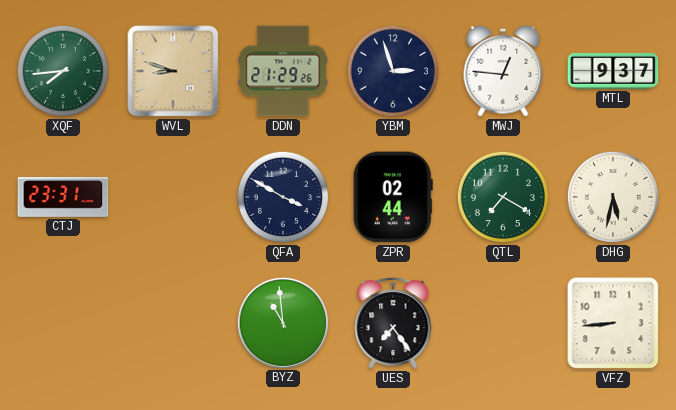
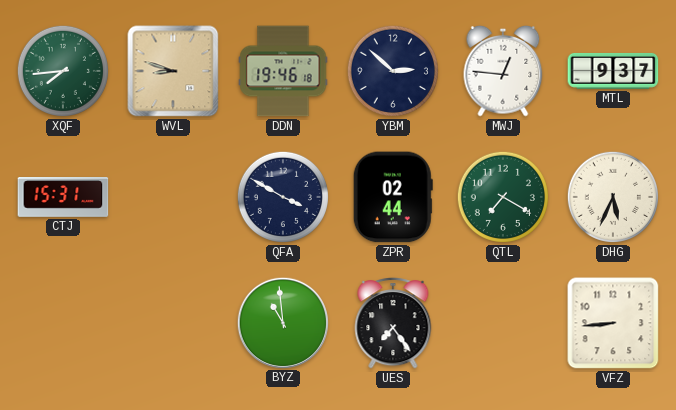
DDN: 21:29 -> 19:46 (283, 71)
YBM: 2:57 -> 2:52 (393, 71)
CTJ: 23:31 -> 15:31 (63, 198)
DHG: 5:32 -> 5:34 (613, 197)
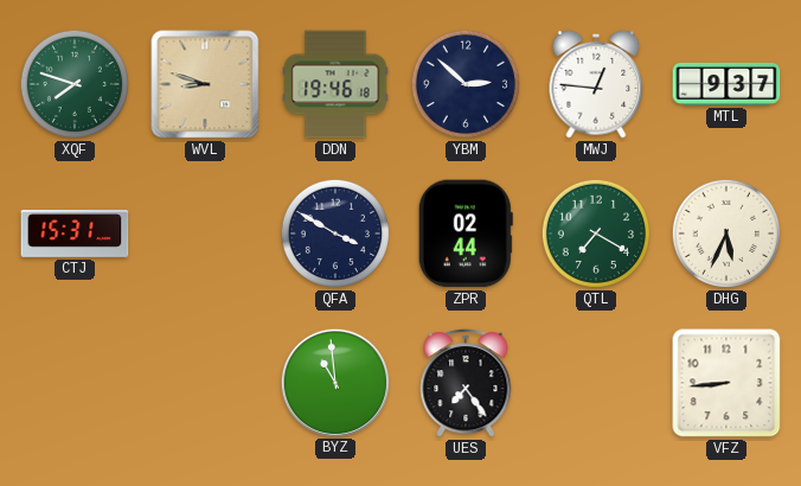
XQF: 7:44 -> 7:48 (75, 84)
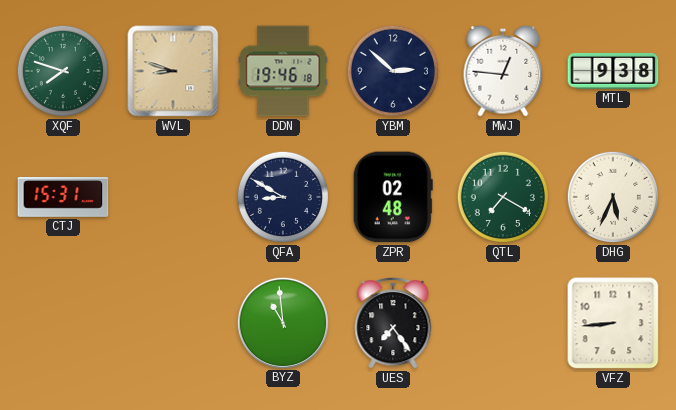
MTL: 9:37 -> 9:38 (613, 71)
QFA: 3:50 -> 8:50 (283, 197)
ZPR: 02:44 -> 02:48 (393, 197)
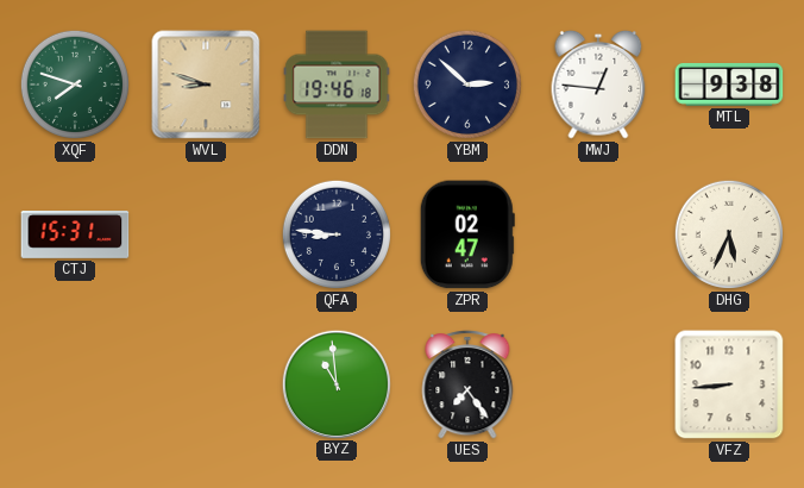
QFA: 8:50 -> 8:46 (337, 234)
ZPR: 02:48 -> 02:47 (467, 234)
QTL: 7:20 -> none (503, 197)
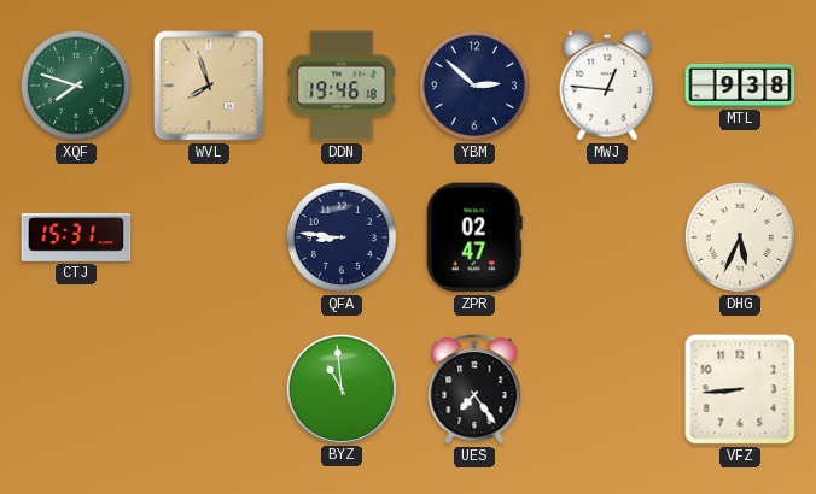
WVL: 8:48 -> 7:57 (209, 86)
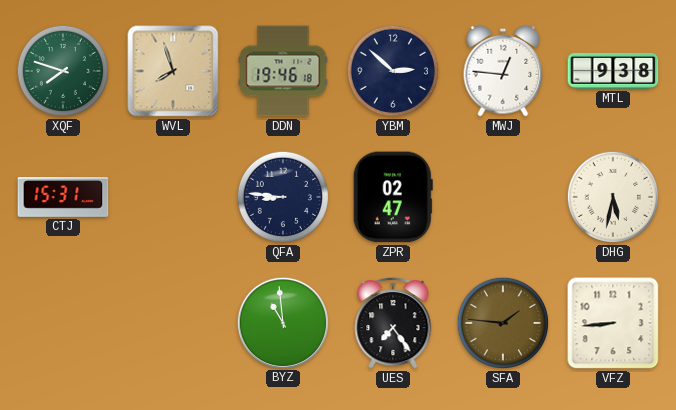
DHG: 5:34 -> 5:32 (613, 197)
SFA: none -> 1:46 (503, 323)
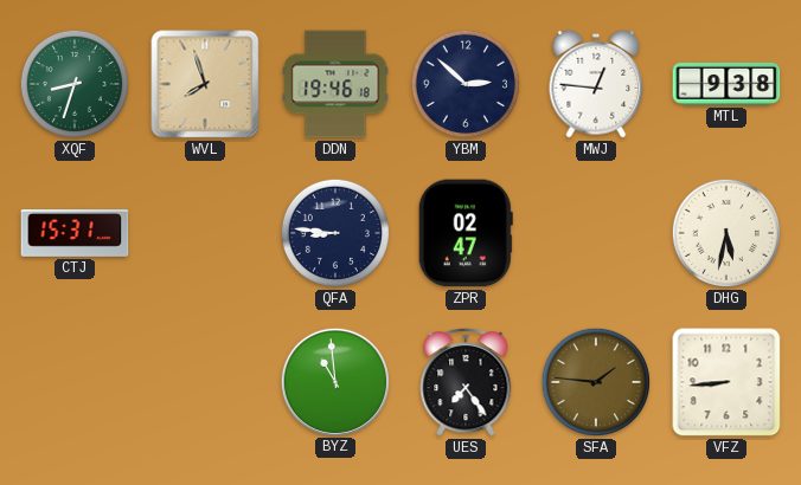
XQF: 7:48 -> 8:33 (75, 84)
